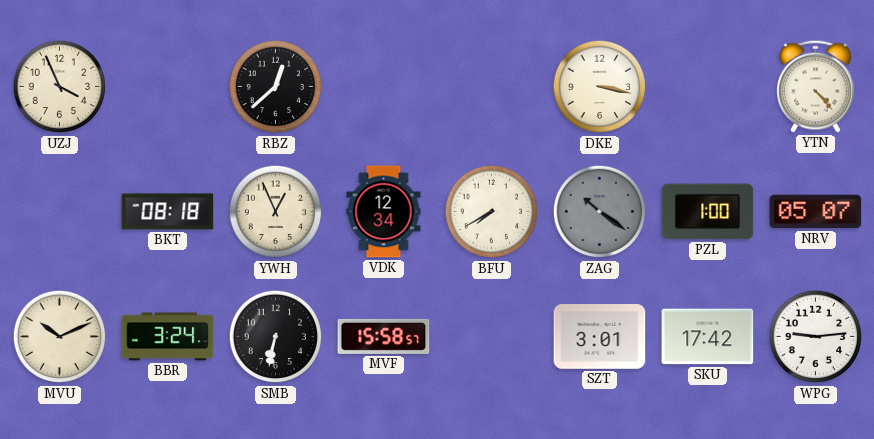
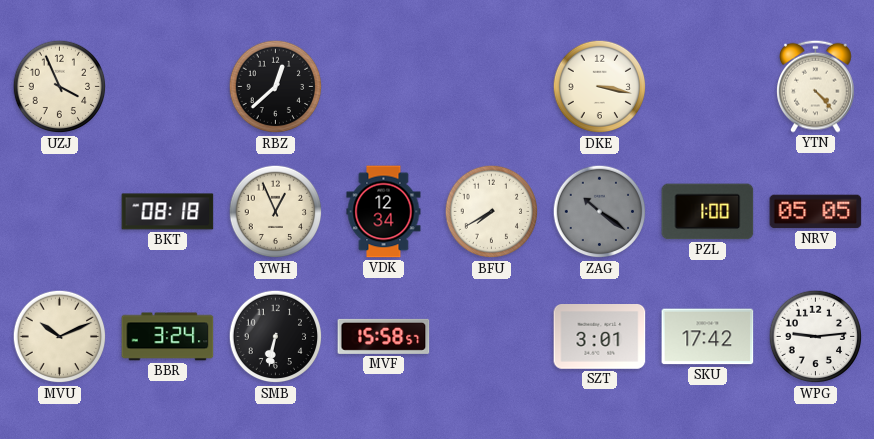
NRV: 05:07 -> 05:05 (816, 212)
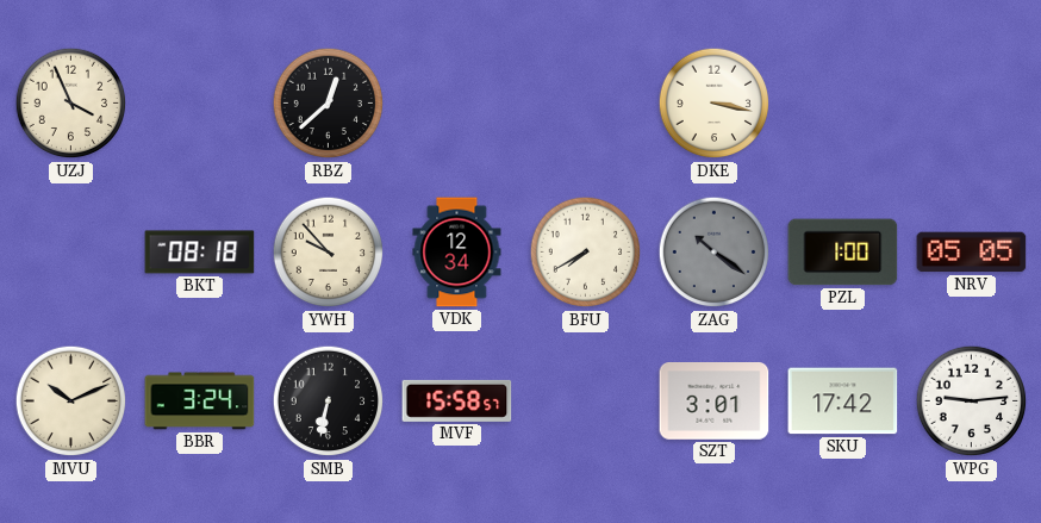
YTN: 4:23 -> none (816, 86)
YWH: 12:56 -> 9:53 (329, 253)
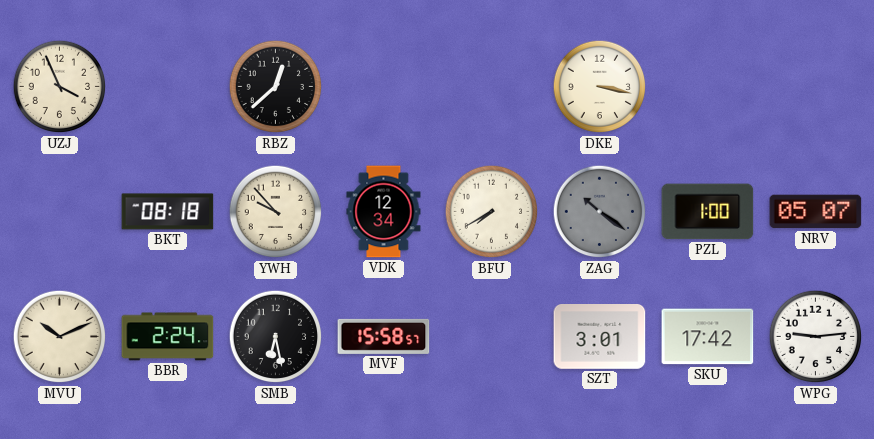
NRV: 05:05 -> 05:07 (816, 212)
BBR: 3:24 -> 2:24 (168, 337)
SMB: 6:32 -> 6:28 (276, 337)
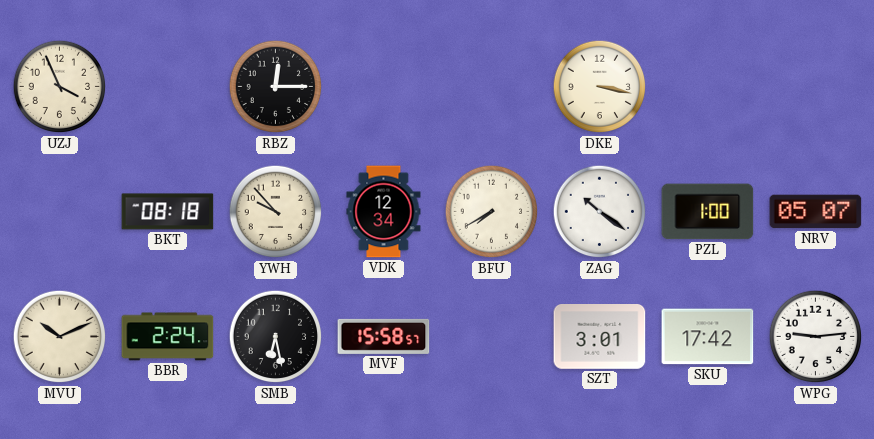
RBZ: 12:38 -> 12:15 (276, 87)
ZAG dial: grey -> white (600, 212)
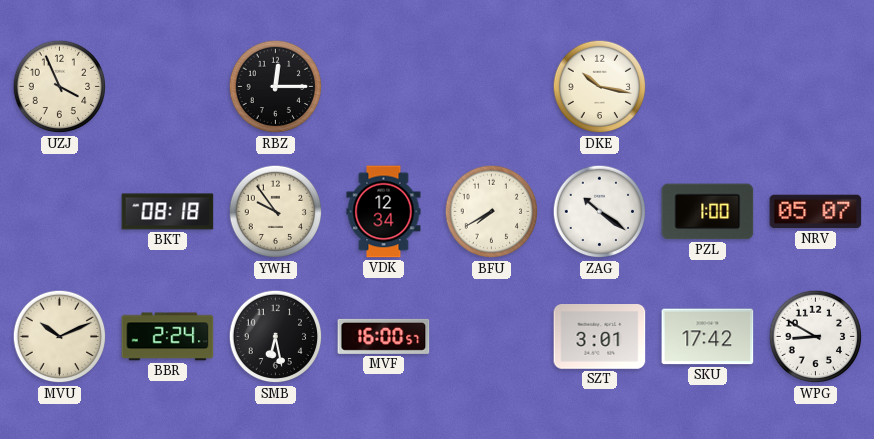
DKE: 3:17 -> 10:17 (600, 87)
YWH: 9:53 -> 9:54 (276, 212)
MVF: 15:58 -> 16:00 (384, 336)
WPG: 9:14 -> 8:50 (816, 337)
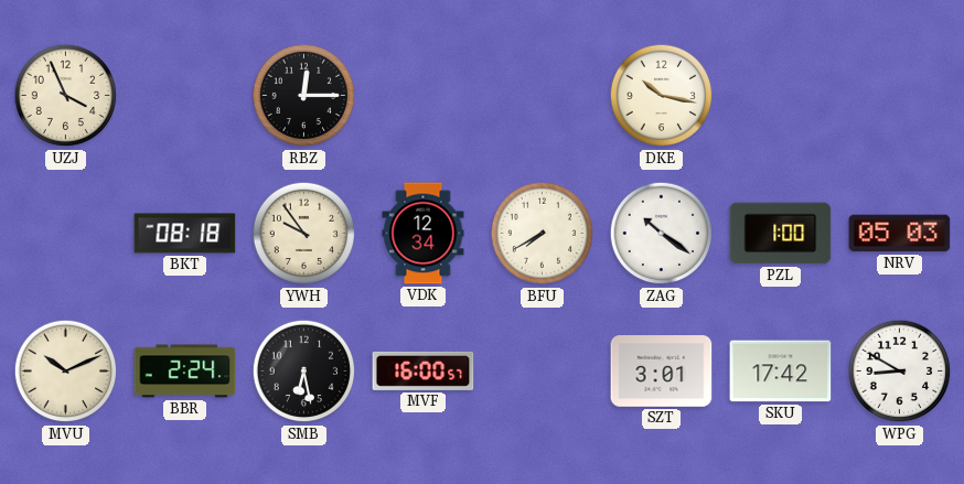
NRV: 05:07 -> 05:03 (900, 234)
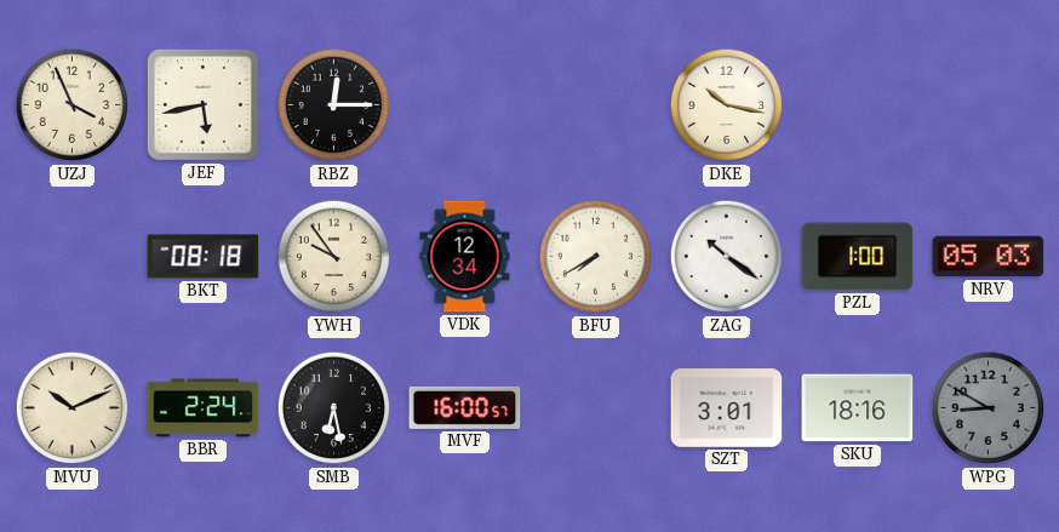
JEF: none -> 5:43 (202, 104)
SKU: 17:42 -> 18:16 (858, 408)
WPG dial: white -> grey (989, 408)
